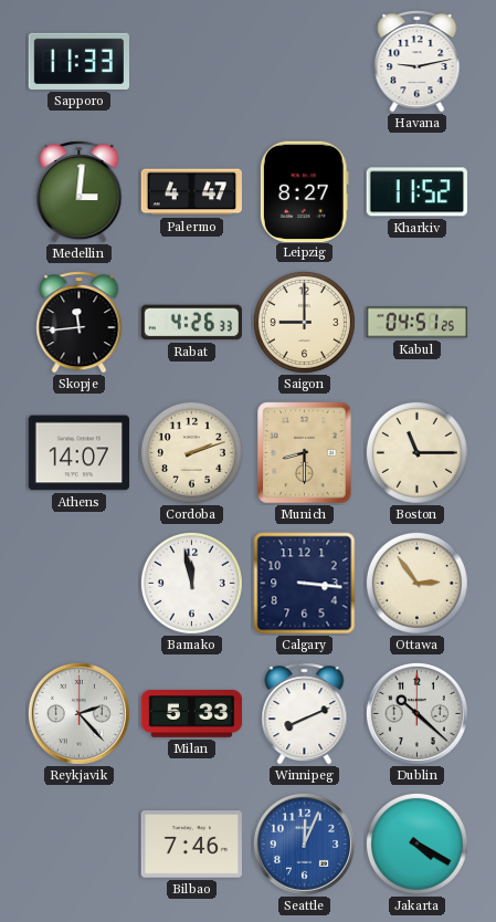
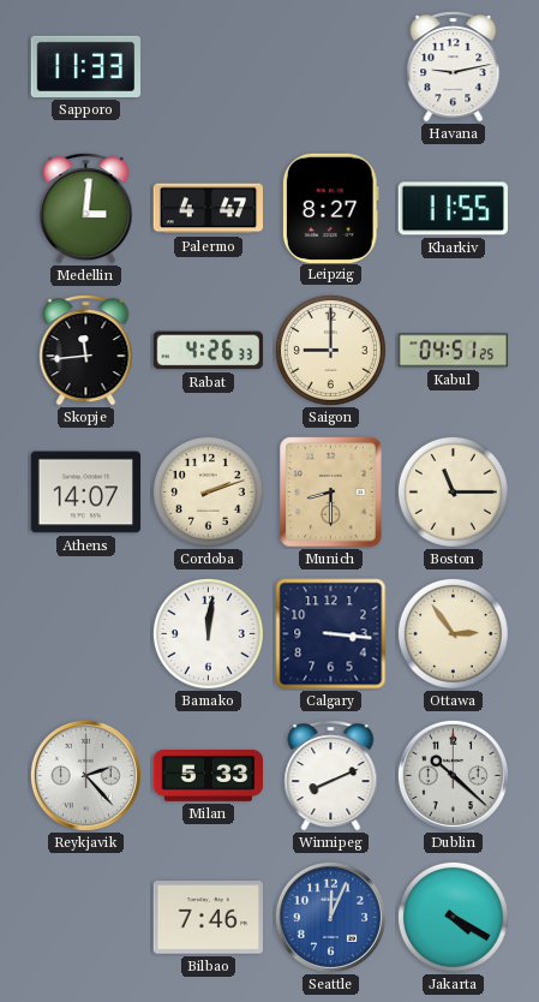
Kharkiv: 11:52 -> 11:55 (453, 209)
Bamako: 11:58 -> 12:01 (208, 633)
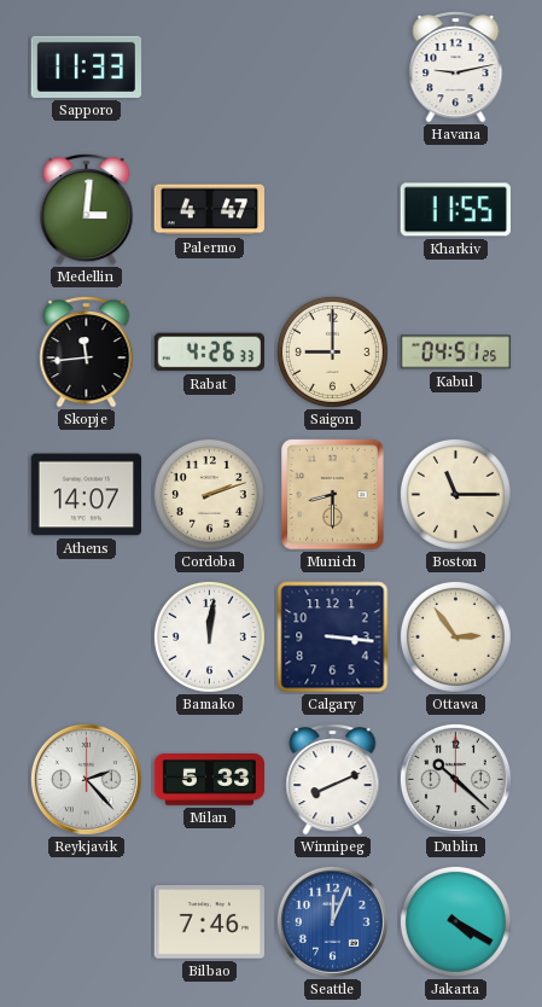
Leipzig: 8:27 -> none (330, 208)
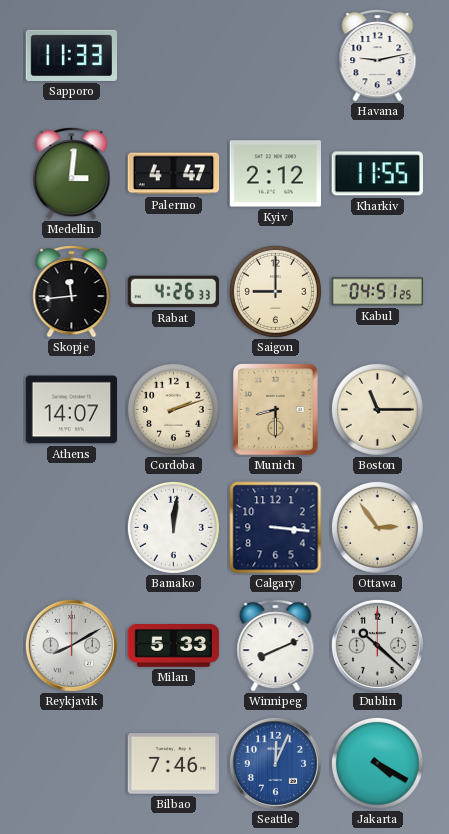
Kyiv: none -> 2:12 (275, 174)
Reykjavik: 2:23 -> 8:10 (71, 645)
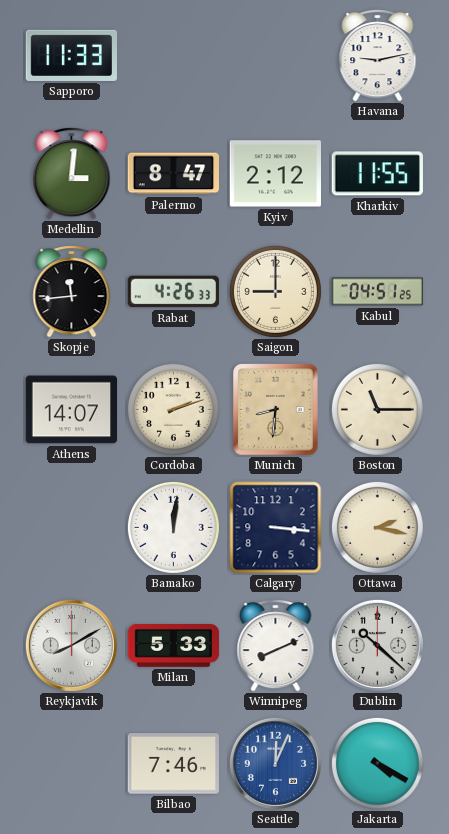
Palermo: 4:47 -> 8:47 (173, 174)
Munich: 8:30 -> 8:31 (276, 410)
Ottawa: 2:54 -> 2:17 (377, 527)
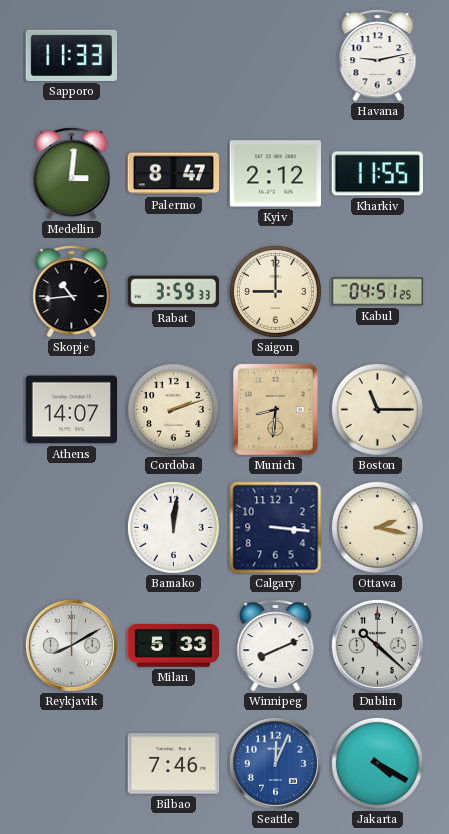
Skopje: 11:44 -> 10:44 (72, 292)
Rabat: 4:26 -> 3:59 (173, 292)
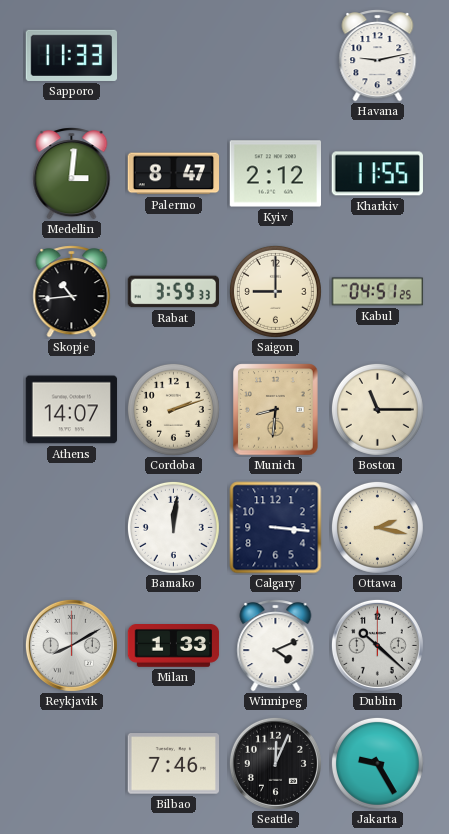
Milan: 5:33 -> 1:33 (174, 646)
Winnipeg: 8:11 -> 4:11 (276, 646)
Seattle dial: blue -> black (275, 763)
Jakarta: 4:20 -> 9:25 (377, 763)
